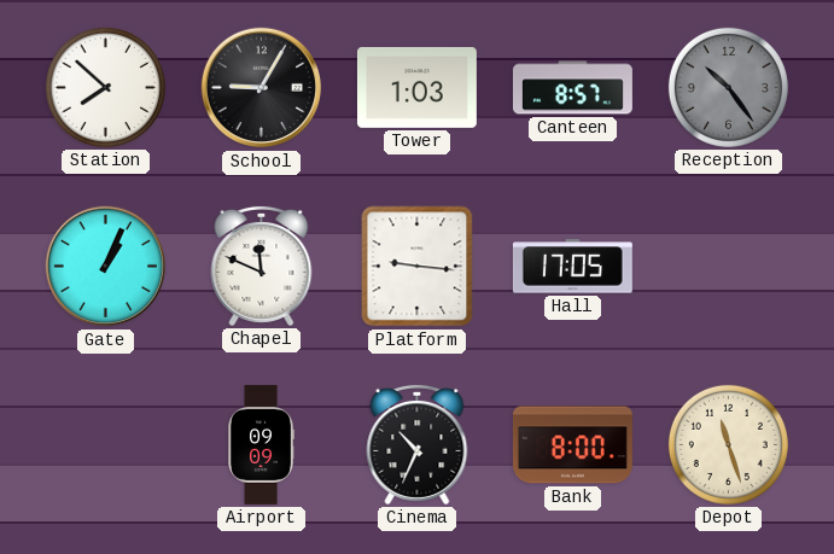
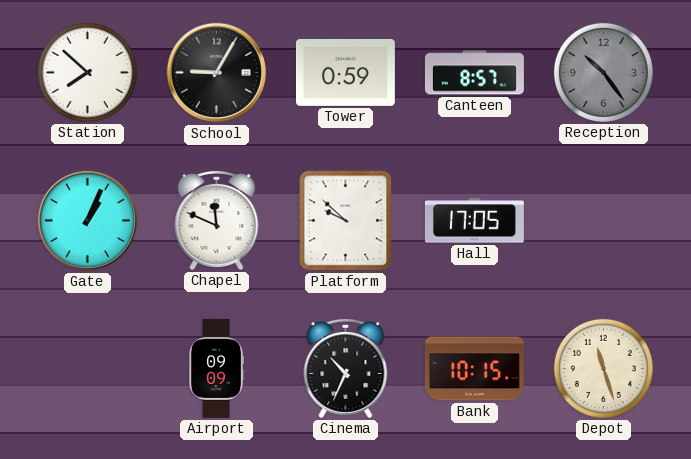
Tower: 1:03 -> 0:59 (345, 72)
Platform: 9:16 -> 9:52 (346, 221)
Bank: 8:00 -> 10:15 (474, 369)
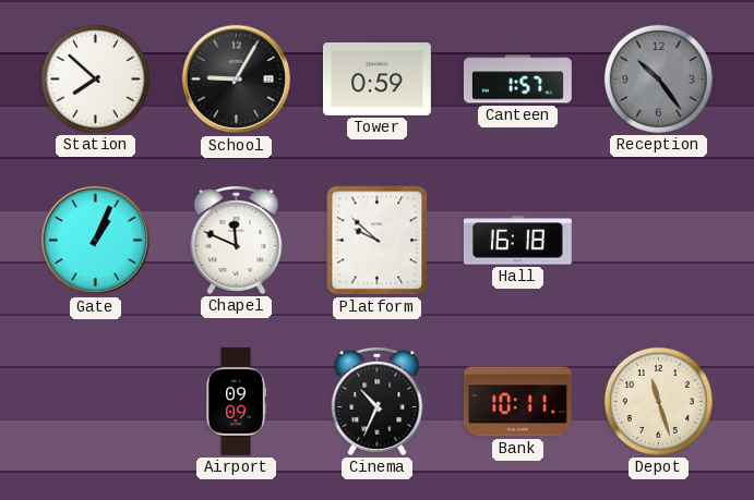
Canteen: 8:57 -> 1:57 (517, 80)
Hall: 17:05 -> 16:18 (517, 241)
Bank: 10:15 -> 10:11 (517, 402)
